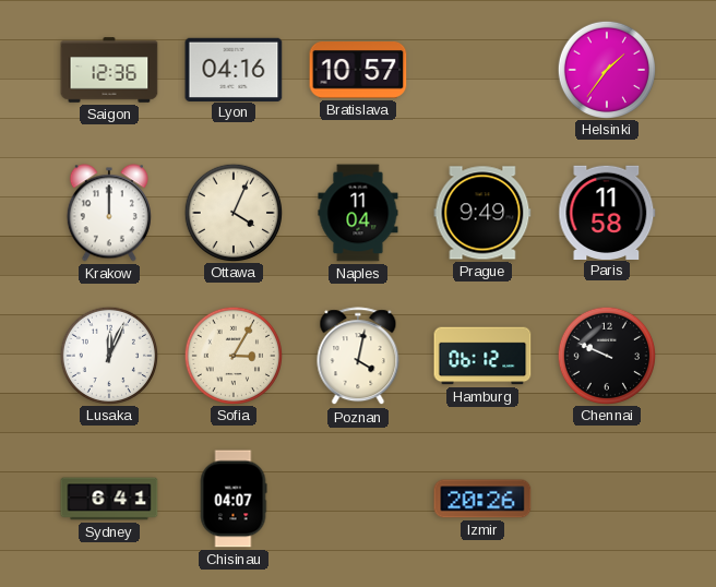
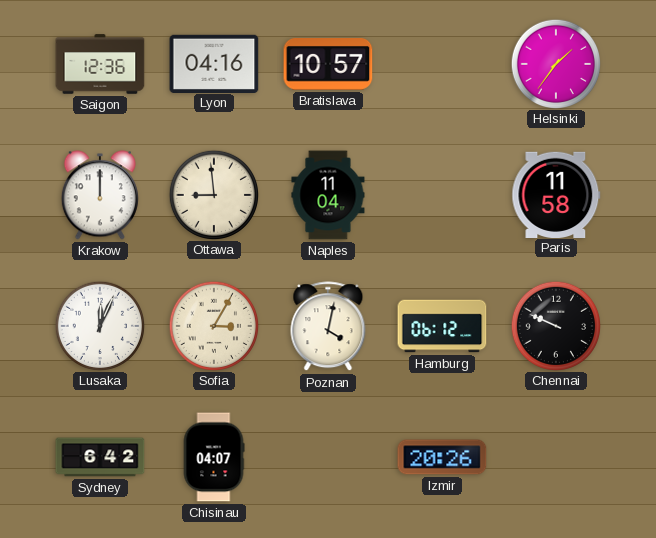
Ottawa: 4:04 -> 8:59 (213, 194)
Prague: 9:49 -> none (482, 213)
Sydney: 6:41 -> 6:42 (100, 457)
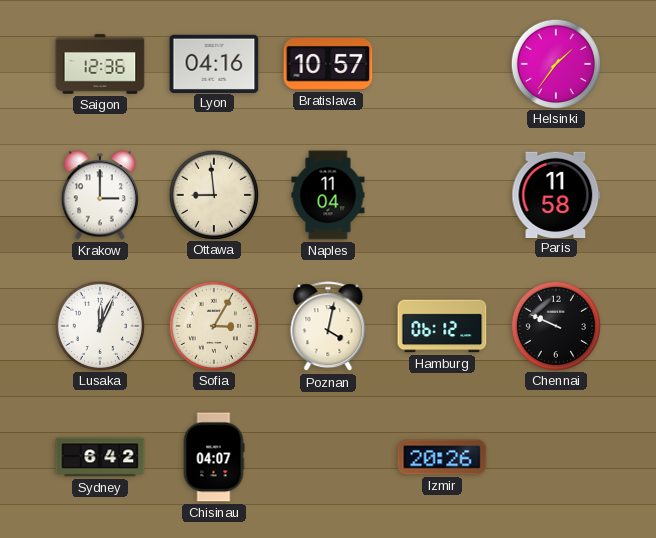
Krakow: 12:00 -> 3:00 (100, 195)
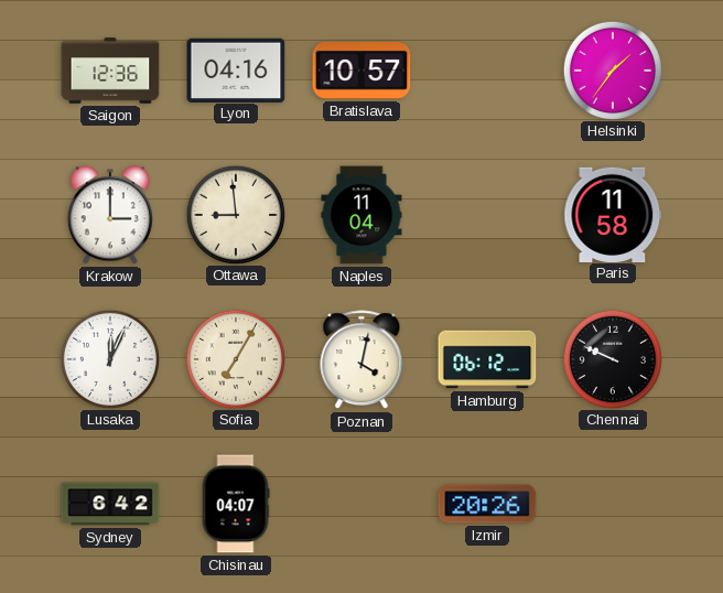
Sofia: 3:05 -> 7:05 (235, 358)
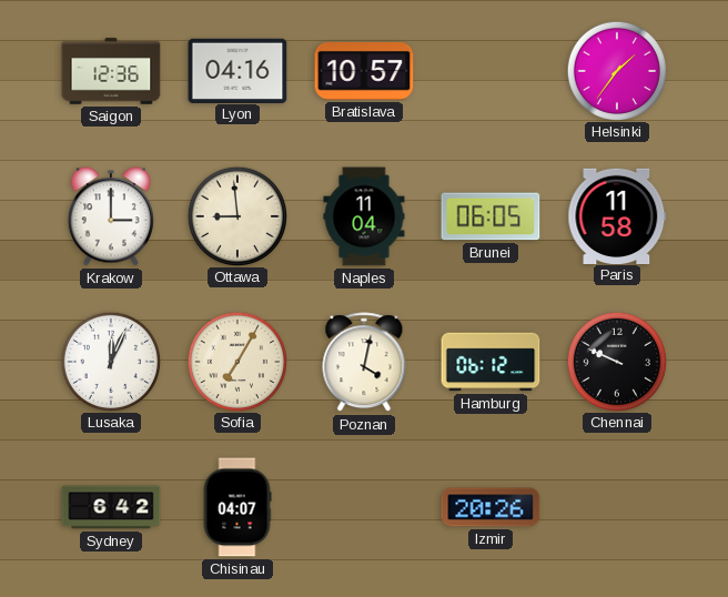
Brunei: none -> 06:05 (491, 216)
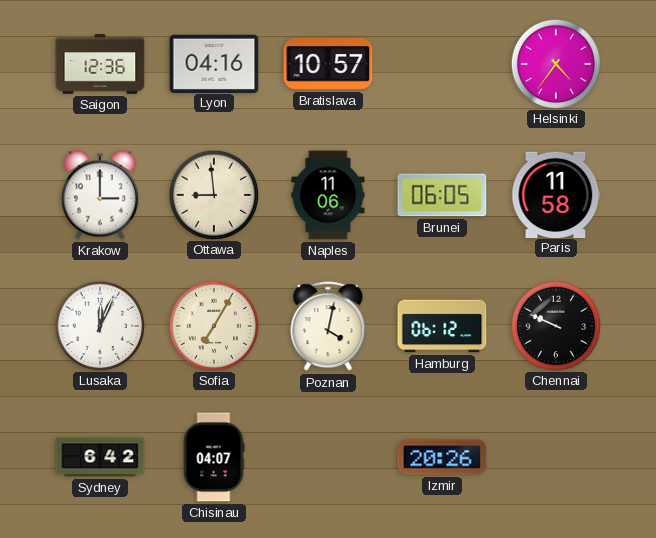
Helsinki: 1:36 -> 4:36 (555, 63)
Naples: 11:04 -> 11:06 (328, 195)
